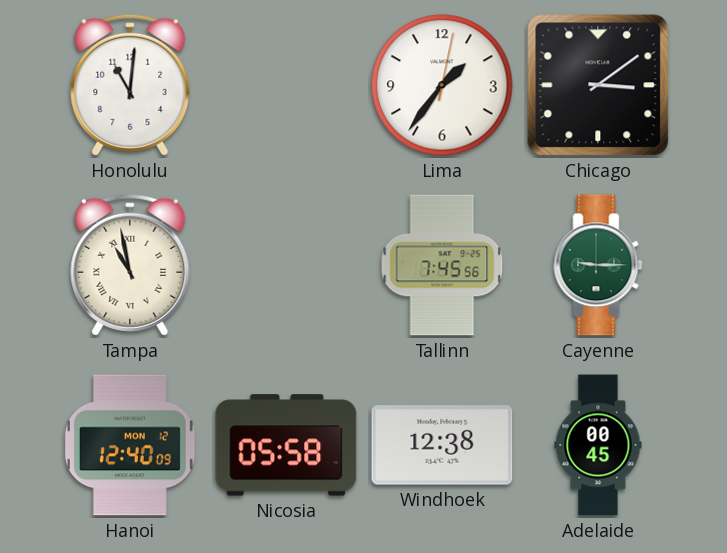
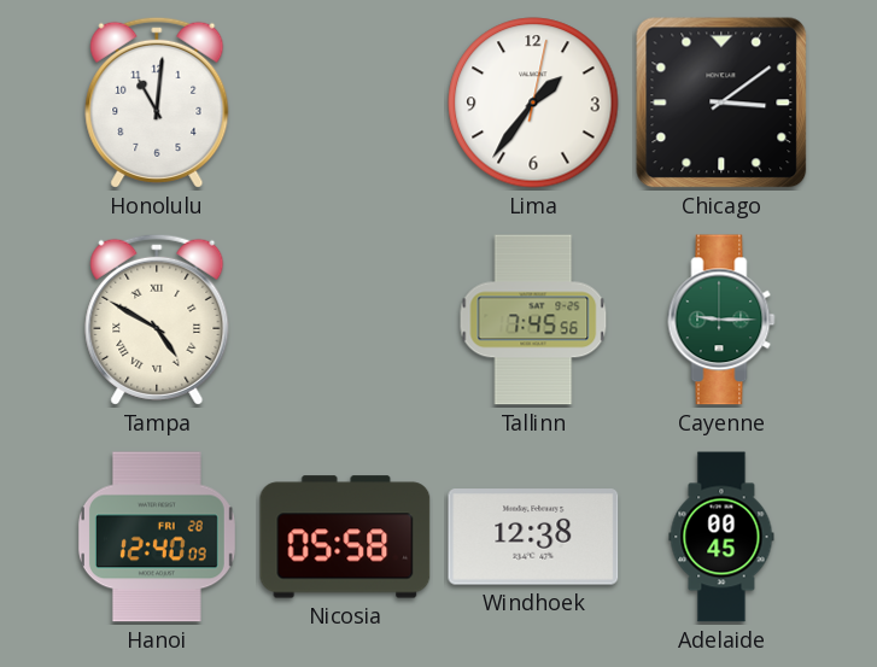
Tampa: 10:58 -> 4:50 (157, 320)
Hanoi date: MON 12 -> FRI 28 (157, 537)
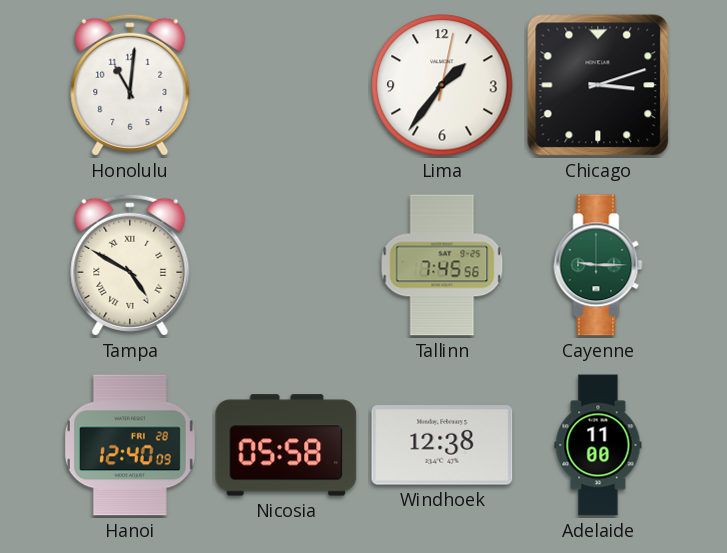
Chicago: 3:09 -> 3:12 (598, 85)
Adelaide: 00:45 -> 11:00 (598, 445)
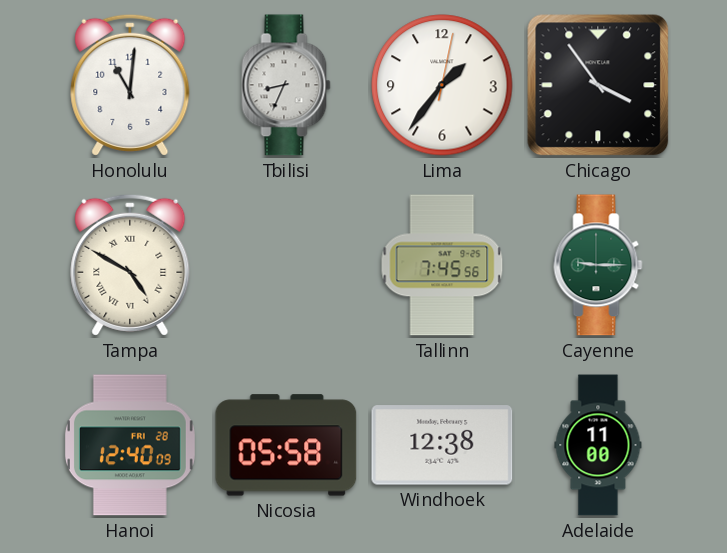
Tbilisi: none -> 8:34 (286, 85)
Chicago: 3:12 -> 3:54 (598, 85)
